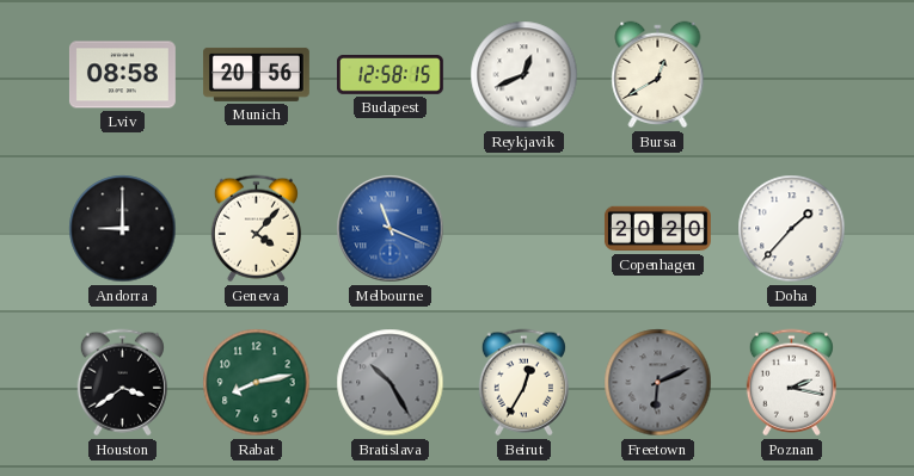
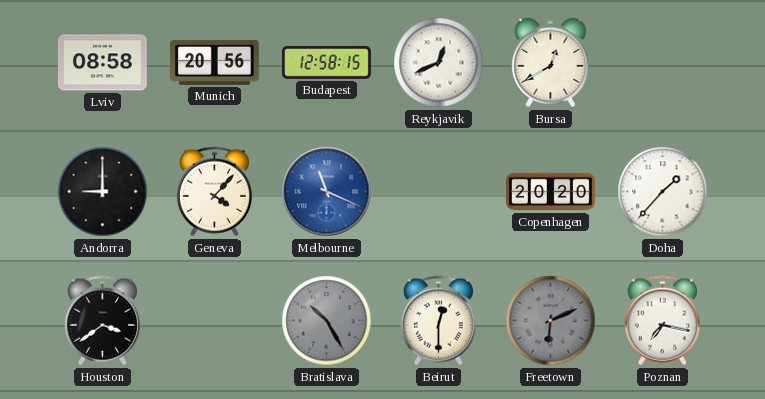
Rabat: 8:13 -> none (257, 383)
Beirut: 12:35 -> 12:30 (438, 321)
Poznan: 2:17 -> 7:17 (662, 321)
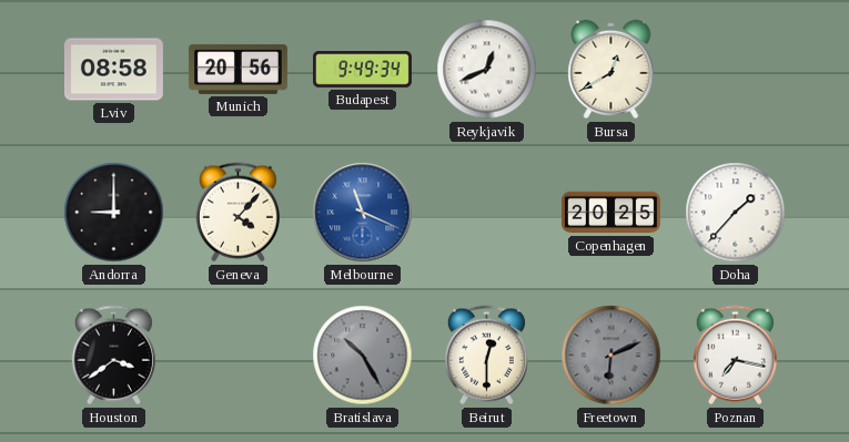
Budapest: 12:58 -> 9:49 (363, 70)
Copenhagen: 20:20 -> 20:25 (612, 213)
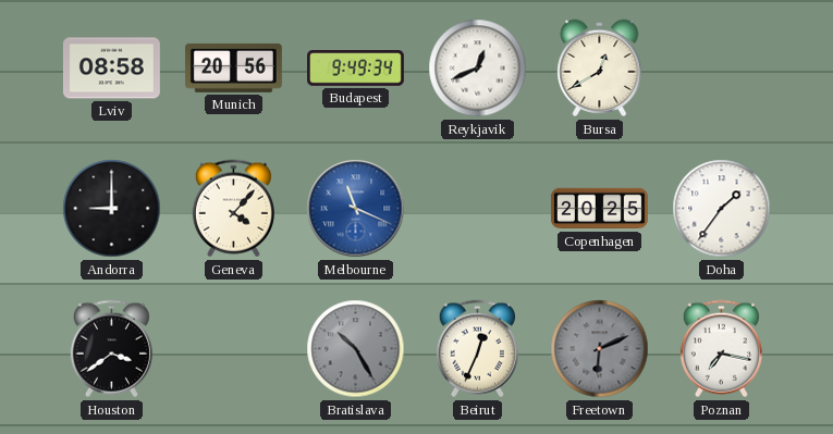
Doha: 1:37 -> 1:36 (722, 209)
Beirut: 12:30 -> 12:34 (477, 349)
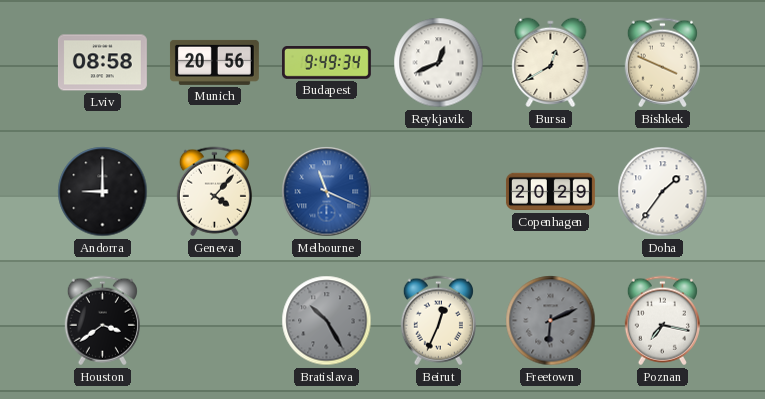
Bishkek: none -> 3:49 (662, 63)
Copenhagen: 20:25 -> 20:29 (551, 192)
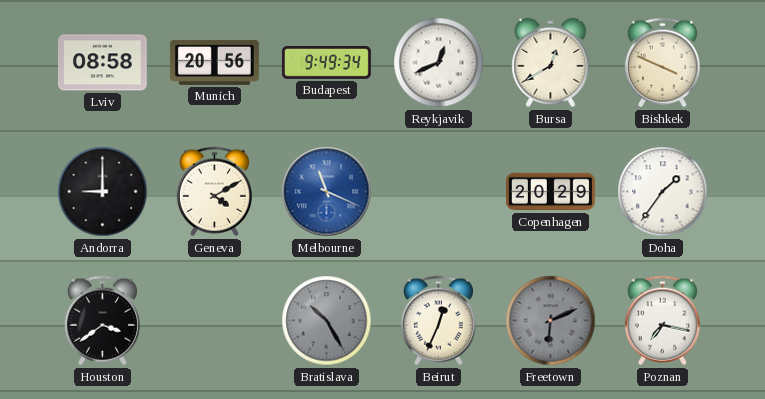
Geneva: 4:07 -> 4:10 (214, 192)
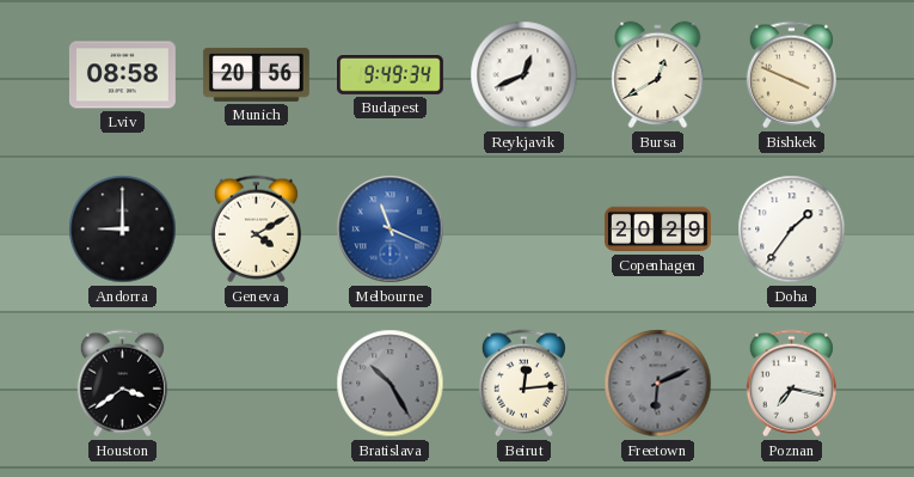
Beirut: 12:34 -> 12:14 (523, 384)
